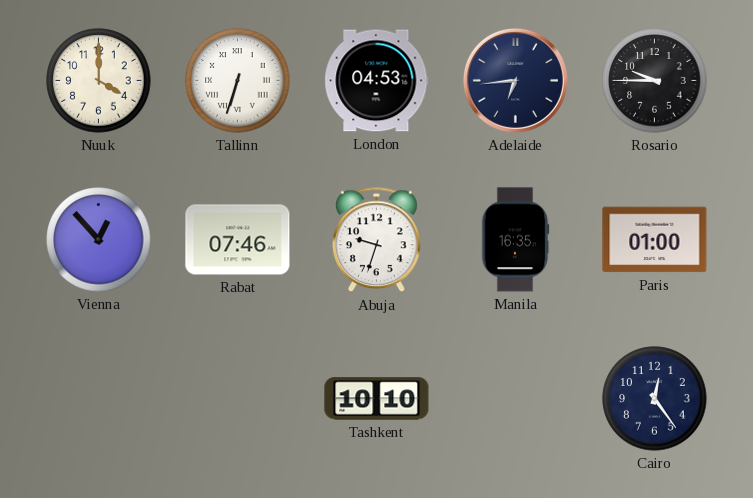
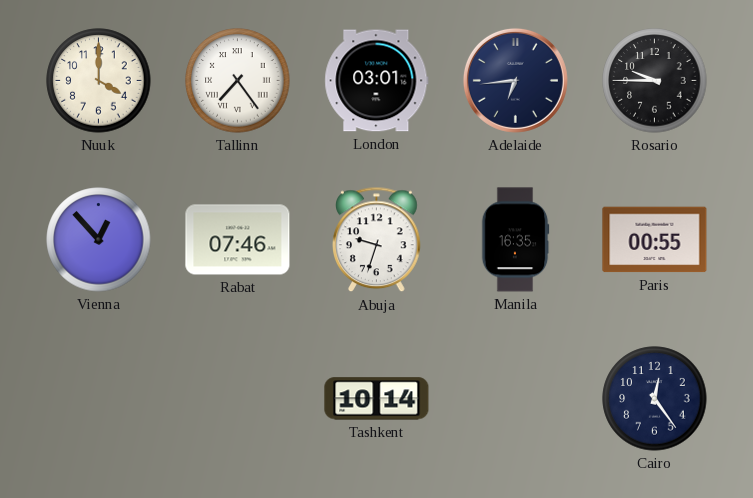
Tallinn: 6:33 -> 7:24 (238, 81)
London: 04:53 -> 03:01 (377, 81)
Paris: 01:00 -> 00:55 (655, 240)
Tashkent: 10:10 -> 10:14 (377, 399)
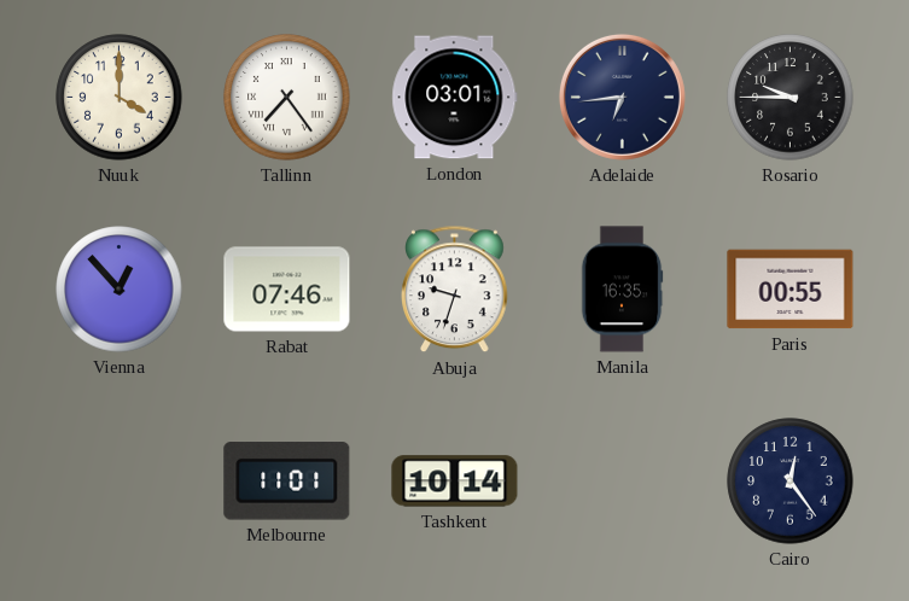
Melbourne: none -> 11:01 (287, 482)
